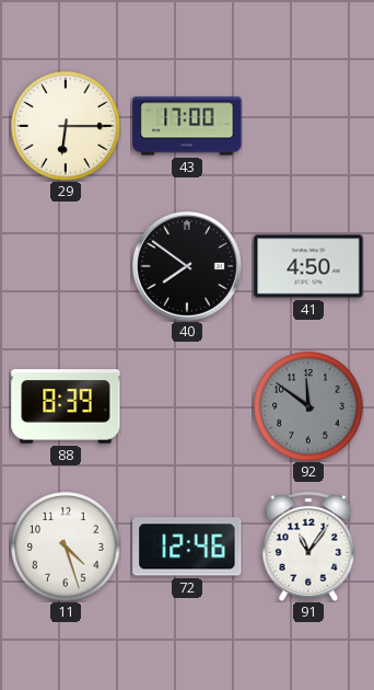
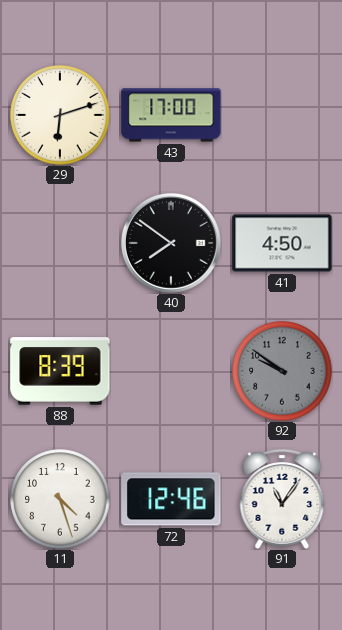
29: 6:15 -> 6:12 (60, 115)
92: 11:51 -> 9:51 (282, 371)
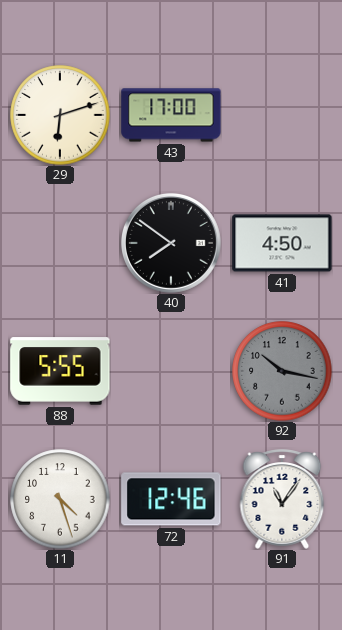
88: 8:39 -> 5:55 (60, 371)
92: 9:51 -> 10:17 (282, 371)
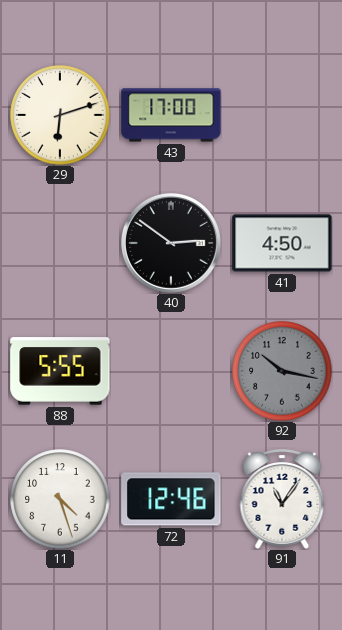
40: 7:51 -> 2:51 (171, 243)
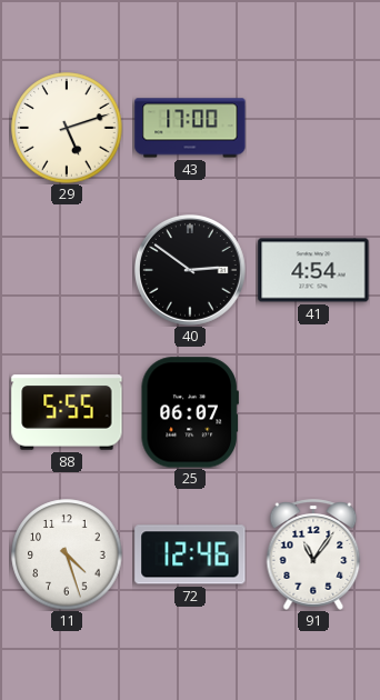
29: 6:12 -> 5:12 (67, 128)
41: 4:50 -> 4:54 (313, 270)
25: none -> 06:07 (190, 412)
92: 10:17 -> none (282, 371)
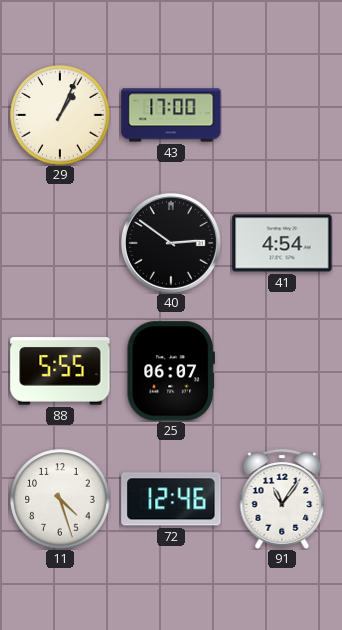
29: 5:12 -> 1:04 (60, 115)
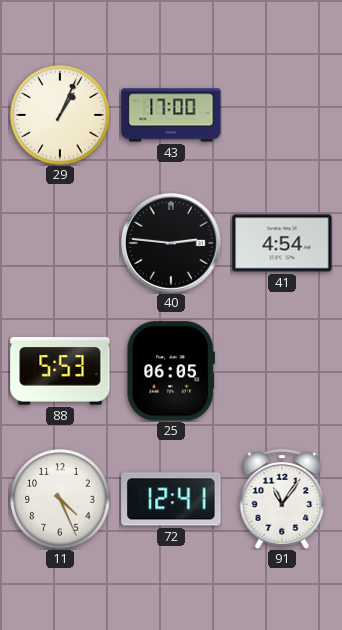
40: 2:51 -> 2:46 (171, 243)
88: 5:55 -> 5:53 (60, 371)
25: 06:07 -> 06:05 (171, 371)
11: 4:27 -> 4:26 (60, 499)
72: 12:46 -> 12:41 (171, 499)
